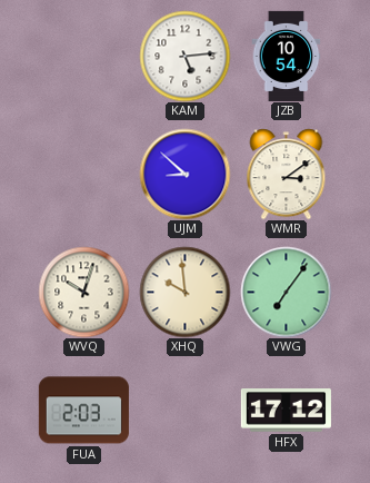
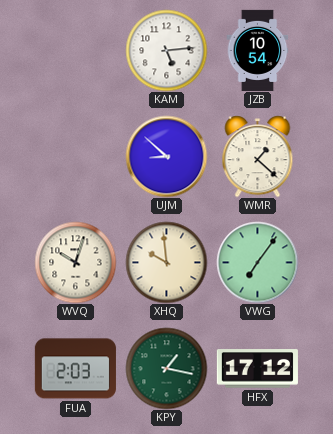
WMR: 3:09 -> 1:22 (258, 156)
KPY: none -> 1:17 (166, 368)
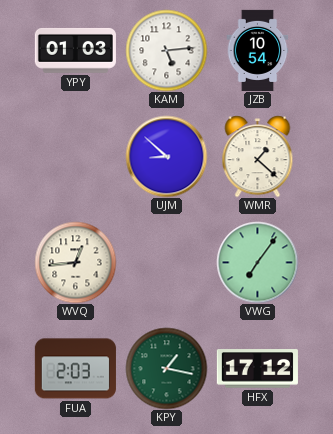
YPY: none -> 01:03 (75, 50)
WVQ: 10:03 -> 12:44 (75, 262)
XHQ: 9:59 -> none (166, 262)
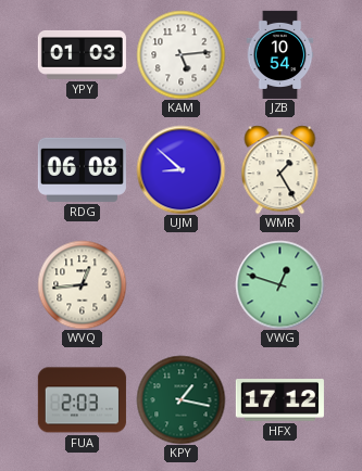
RDG: none -> 06:08 (82, 169)
WMR: 1:22 -> 1:25 (280, 169)
VWG: 7:06 -> 12:48 (279, 284)
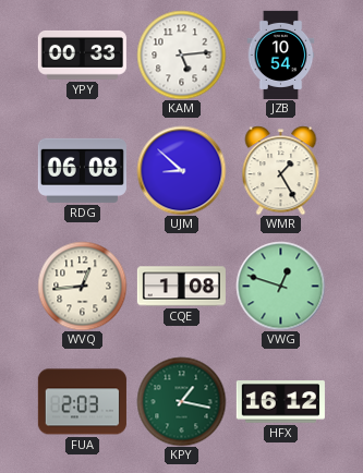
YPY: 01:03 -> 00:33 (82, 54)
CQE: none -> 1:08 (181, 287)
HFX: 17:12 -> 16:12 (280, 402)
